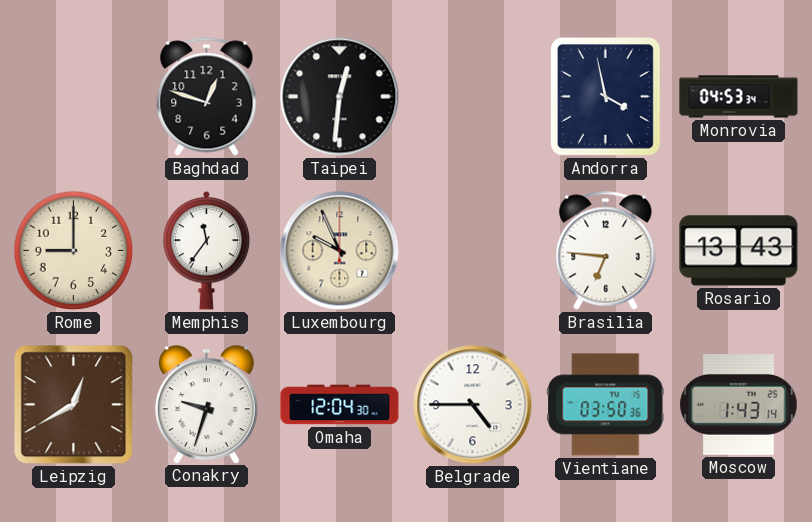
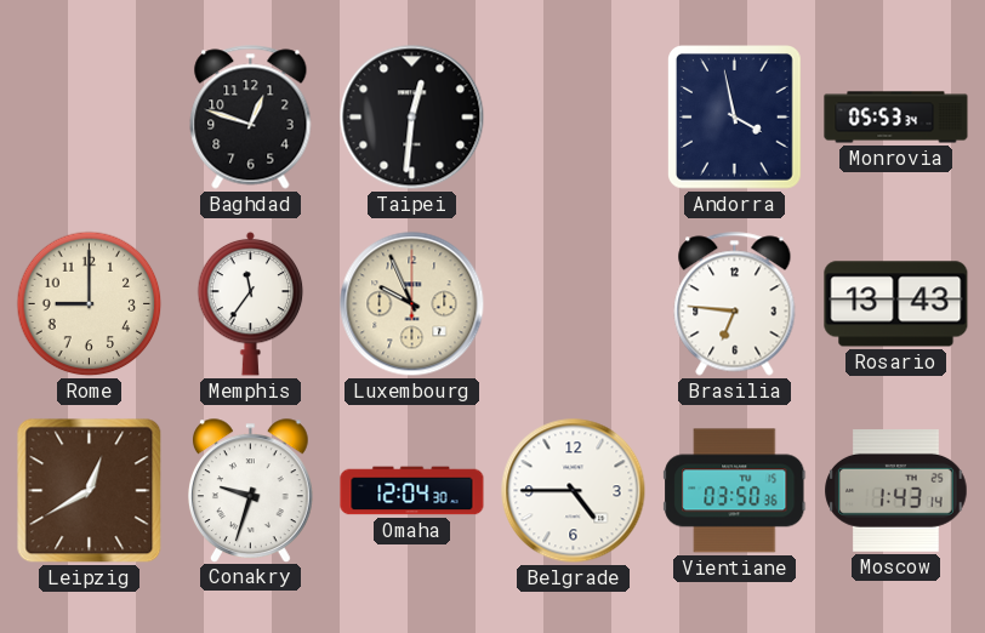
Monrovia: 04:53 -> 05:53 (896, 118)
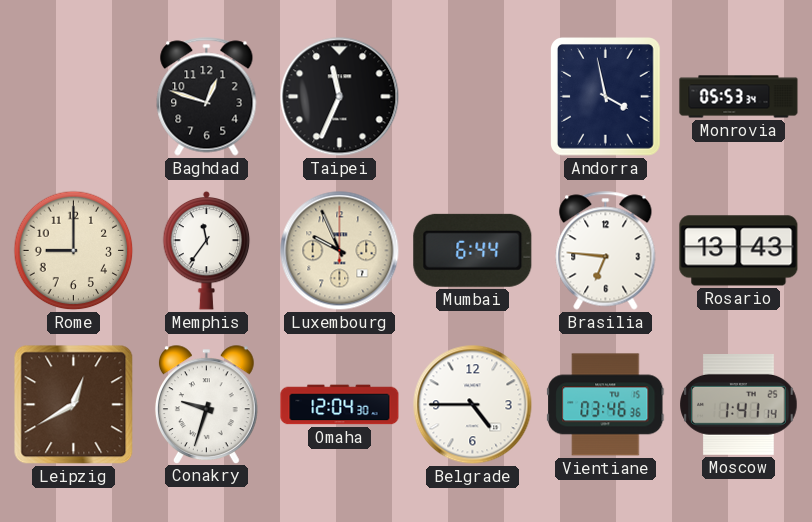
Taipei: 12:31 -> 11:34 (340, 97)
Mumbai: none -> 6:44 (473, 250)
Vientiane: 03:50 -> 03:46 (606, 405)
Moscow: 1:43 -> 1:41 (739, 405)
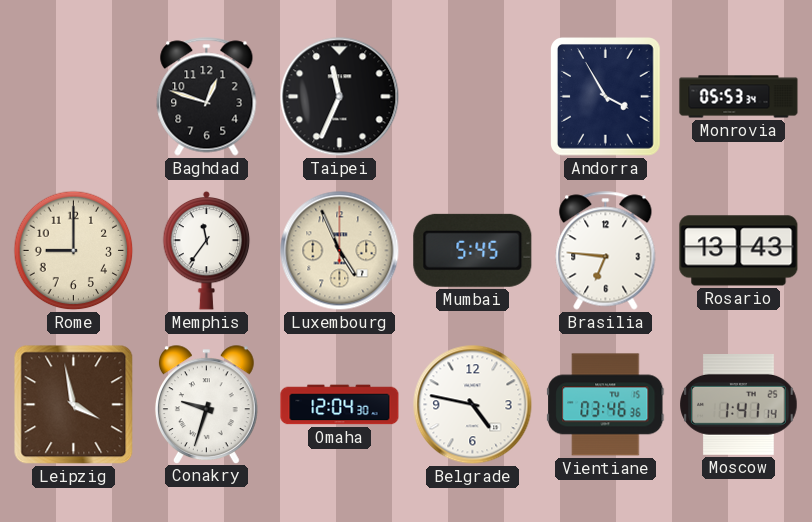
Andorra: 3:58 -> 3:55 (606, 97)
Luxembourg: 9:56 -> 4:56 (340, 251)
Mumbai: 6:44 -> 5:45 (473, 250)
Leipzig: 12:40 -> 3:58 (74, 405)
Belgrade: 4:45 -> 4:47 (473, 405)
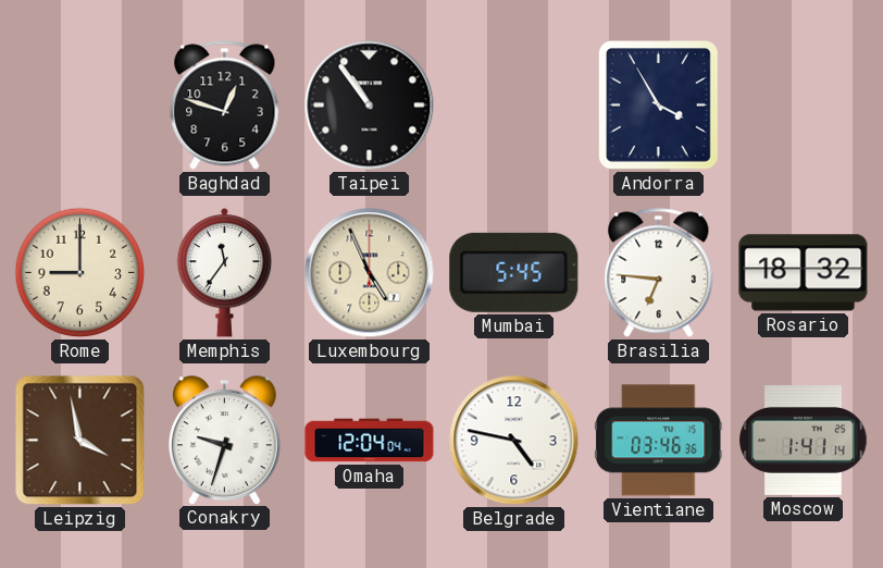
Taipei: 11:34 -> 10:54 (370, 106)
Monrovia: 05:53 -> none (739, 97)
Rosario: 13:43 -> 18:32 (804, 273)
Omaha: 12:04:30 -> 12:04:04 (370, 441)
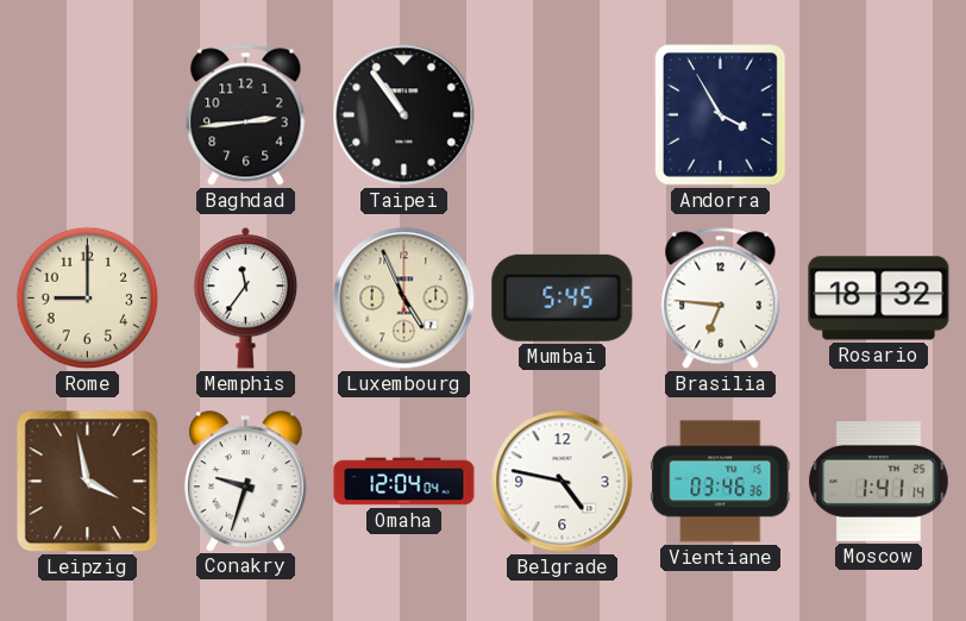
Baghdad: 12:48 -> 2:44 (246, 115)
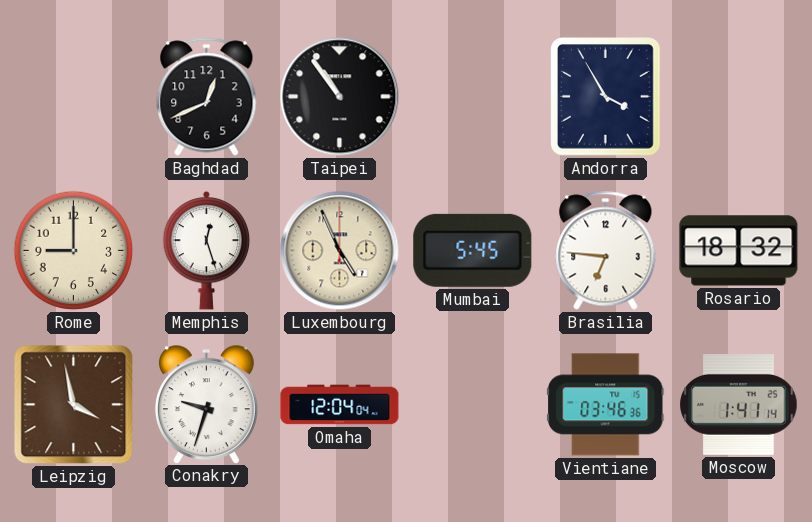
Baghdad: 2:44 -> 12:41 (207, 97)
Memphis: 11:36 -> 12:27 (207, 250)
Belgrade: 4:47 -> none (563, 482)
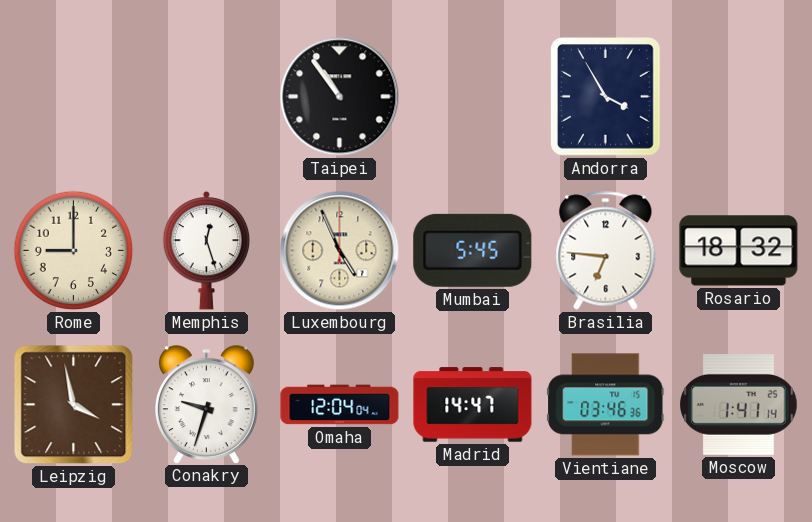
Baghdad: 12:41 -> none (207, 97)
Madrid: none -> 14:47 (473, 405)
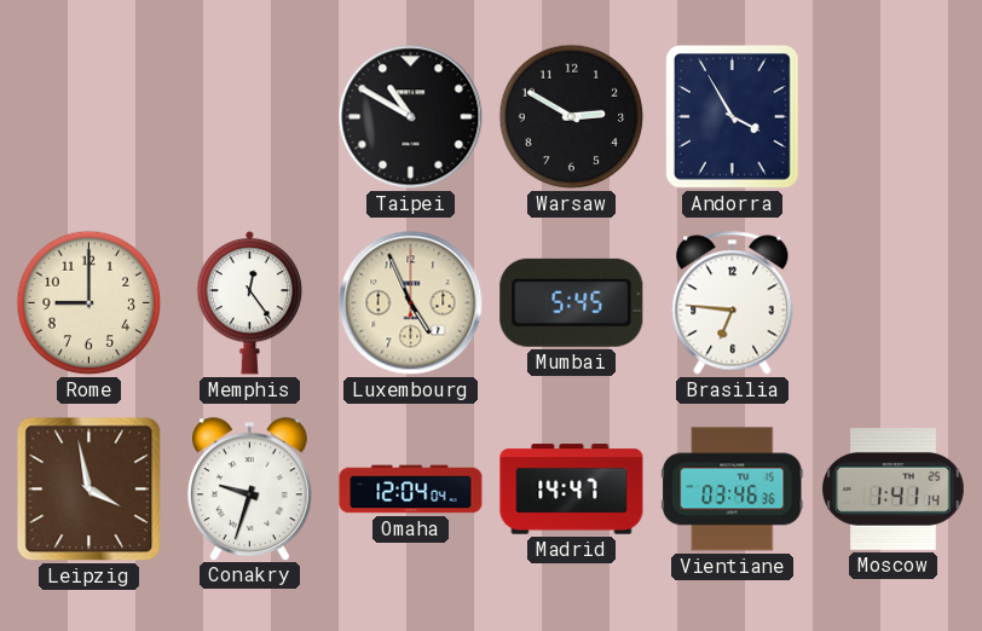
Taipei: 10:54 -> 10:50 (411, 117)
Warsaw: none -> 2:50 (572, 117)
Memphis: 12:27 -> 12:24 (250, 302)
Rosario: 18:32 -> none (739, 251)
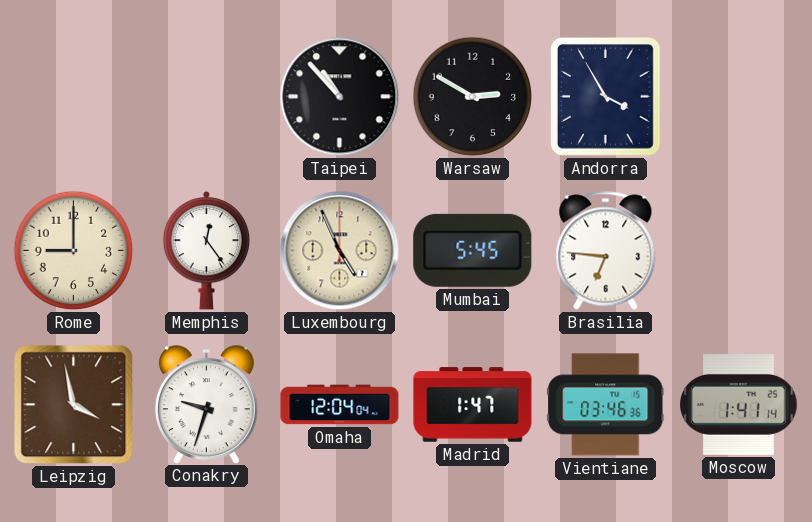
Taipei: 10:50 -> 10:53 (340, 97)
Madrid: 14:47 -> 1:47 (473, 405)
